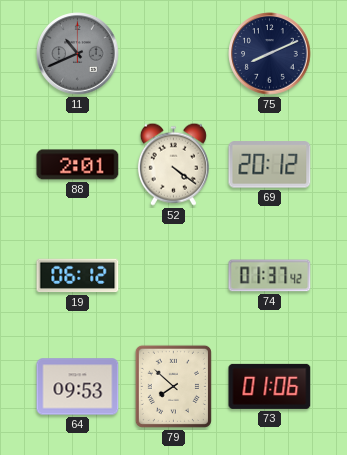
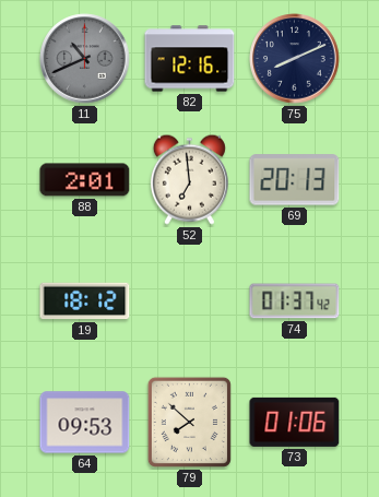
82: none -> 12:16 (190, 59)
52: 4:21 -> 6:59 (189, 179)
69: 20:12 -> 20:13 (295, 180)
19: 06:12 -> 18:12 (85, 301)
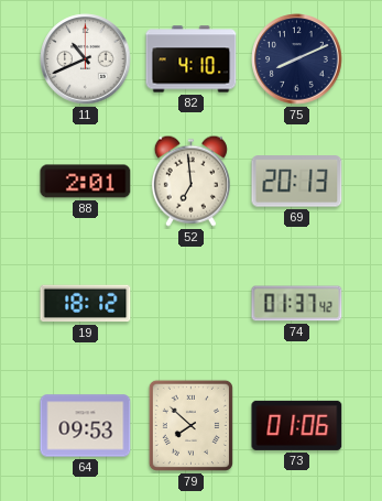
11 dial: grey -> white (86, 59)
82: 12:16 -> 4:10 (192, 59)
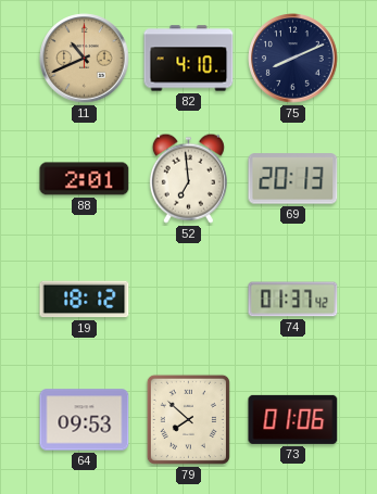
11 dial: white -> champagne (85, 59)
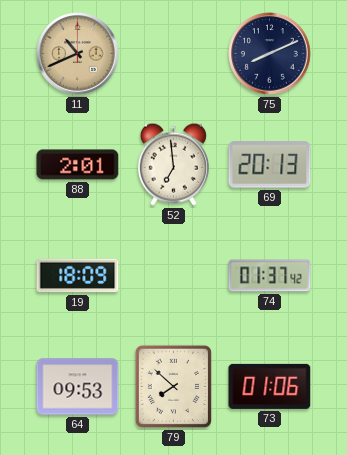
82: 4:10 -> none (189, 59)
19: 18:12 -> 18:09 (78, 276)
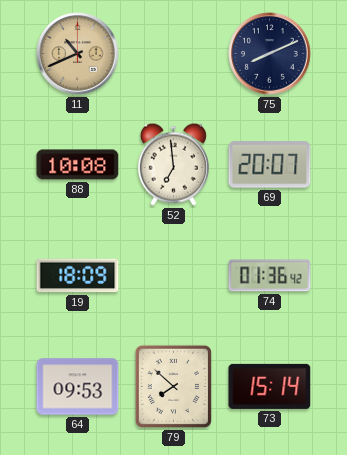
88: 2:01 -> 10:08 (78, 165)
69: 20:13 -> 20:07 (270, 165)
74: 01:37 -> 01:36 (270, 276)
73: 01:06 -> 15:14 (270, 386)
